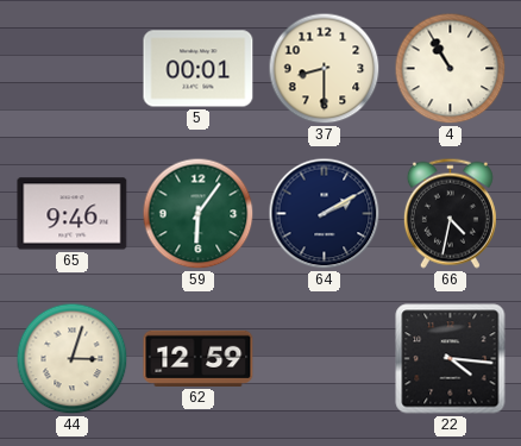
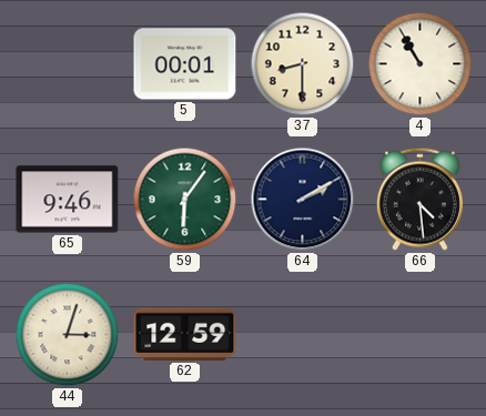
66: 4:32 -> 4:29 (419, 199)
22: 4:16 -> none (451, 359)
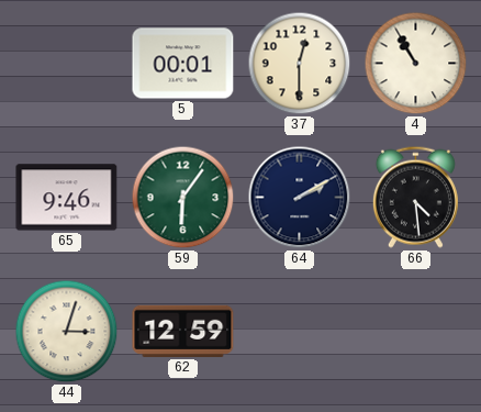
37: 8:30 -> 12:30 (300, 64)
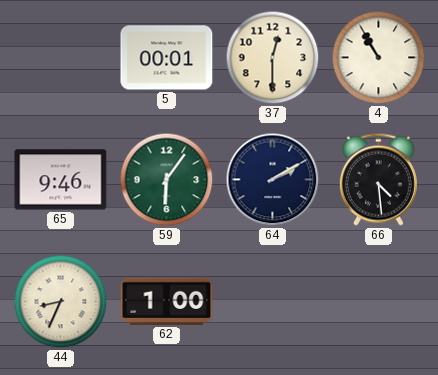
44: 3:03 -> 8:34 (61, 302)
62: 12:59 -> 1:00 (167, 301)
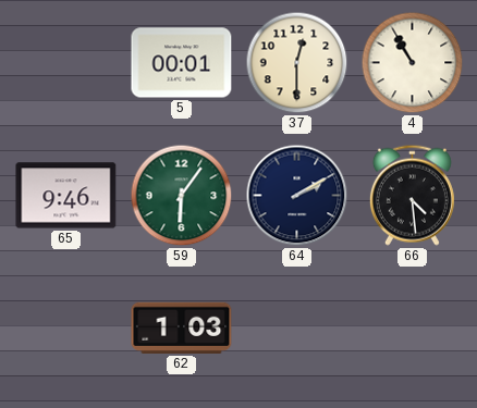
44: 8:34 -> none (61, 302)
62: 1:00 -> 1:03 (182, 327)
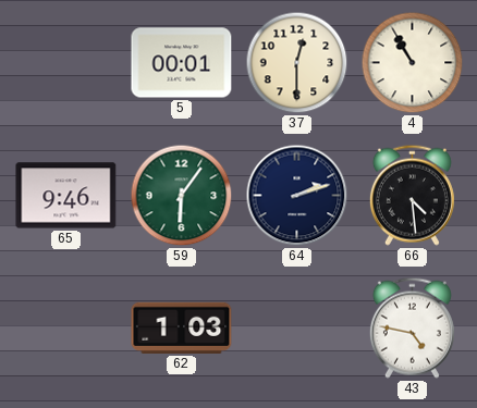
64: 2:10 -> 2:12 (297, 196)
43: none -> 4:47 (412, 327)
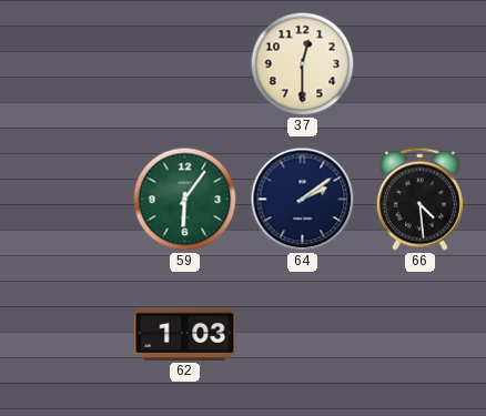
5: 00:01 -> none (182, 63)
4: 10:55 -> none (413, 63)
65: 9:46 -> none (66, 196)
64: 2:12 -> 2:09 (303, 200)
43: 4:47 -> none (412, 327)
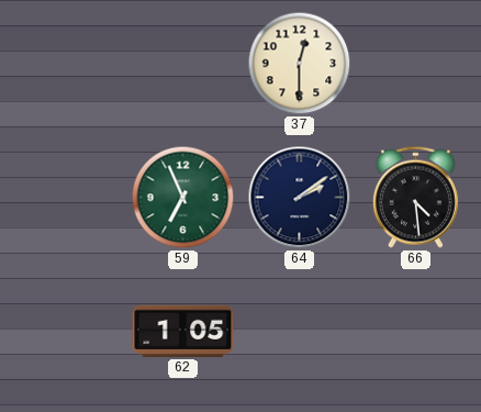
59: 6:06 -> 6:56 (183, 198)
62: 1:03 -> 1:05 (183, 331)
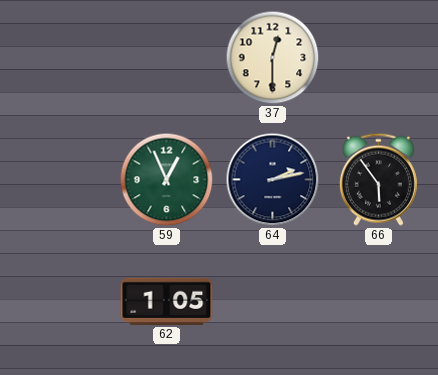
59: 6:56 -> 12:56 (167, 180)
64: 2:09 -> 2:13 (273, 180)
66: 4:29 -> 5:54 (378, 179)
